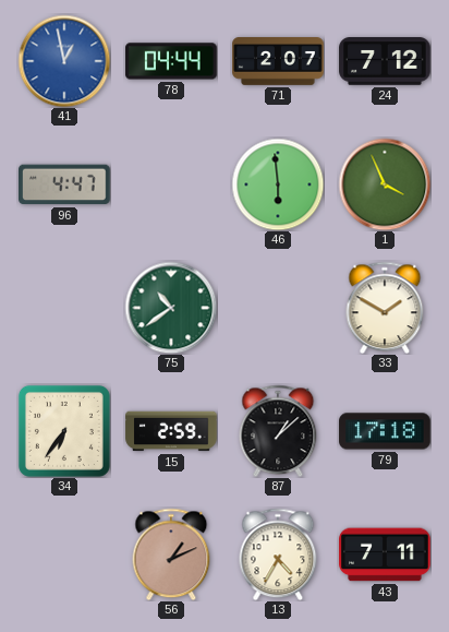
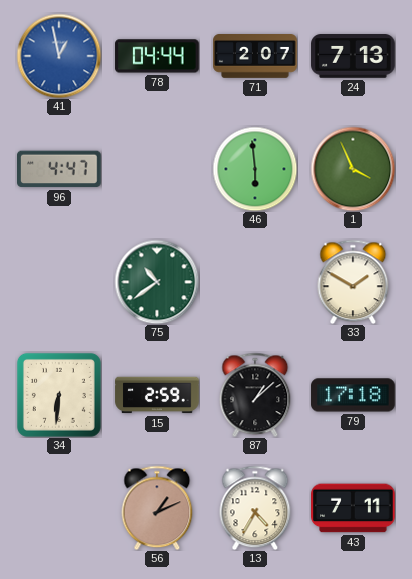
24: 7:12 -> 7:13 (353, 56)
34: 6:36 -> 6:31 (59, 395)
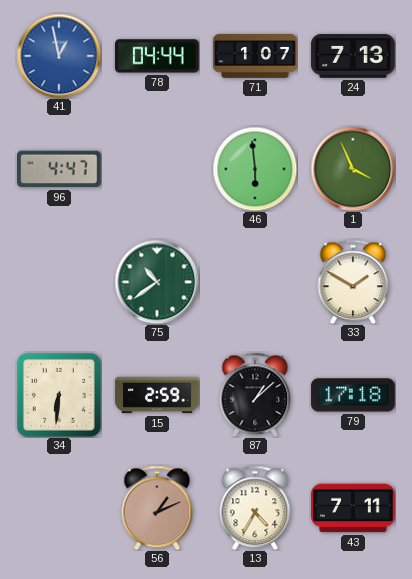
71: 2:07 -> 1:07 (255, 57)
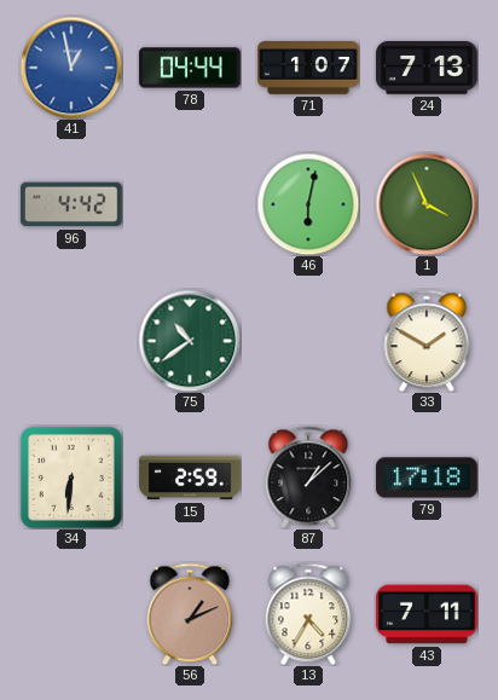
96: 4:47 -> 4:42 (73, 204)
46: 5:59 -> 6:02 (308, 204)
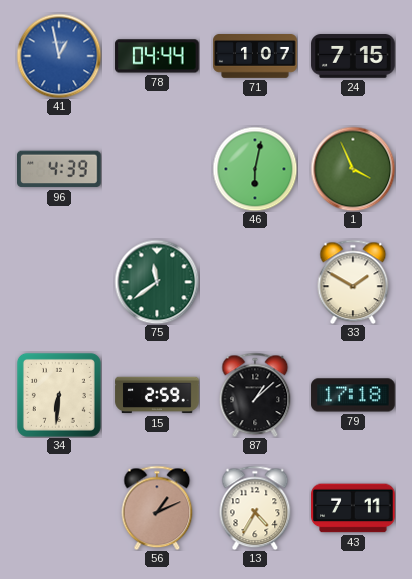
24: 7:13 -> 7:15 (353, 56)
96: 4:42 -> 4:39 (60, 169)
75: 10:39 -> 11:39 (157, 282)
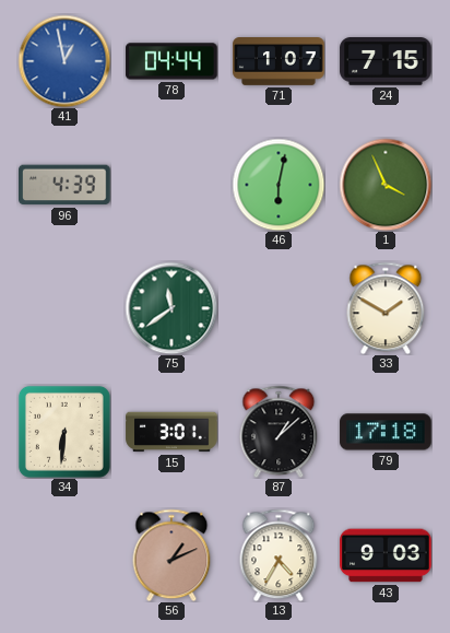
15: 2:59 -> 3:01 (171, 432)
43: 7:11 -> 9:03 (386, 555)
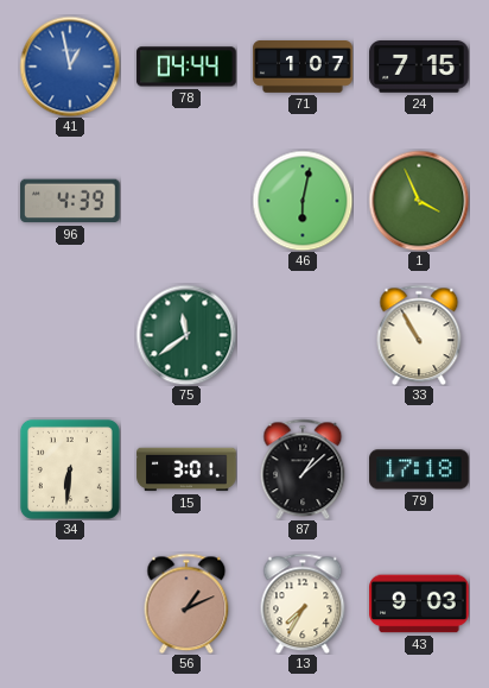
33: 1:50 -> 10:55 (419, 335)
13: 4:35 -> 7:35 (303, 604)
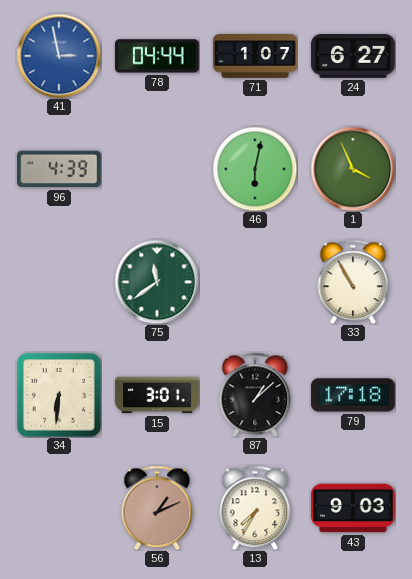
41: 12:58 -> 2:58 (59, 56)
24: 7:15 -> 6:27 (353, 56)
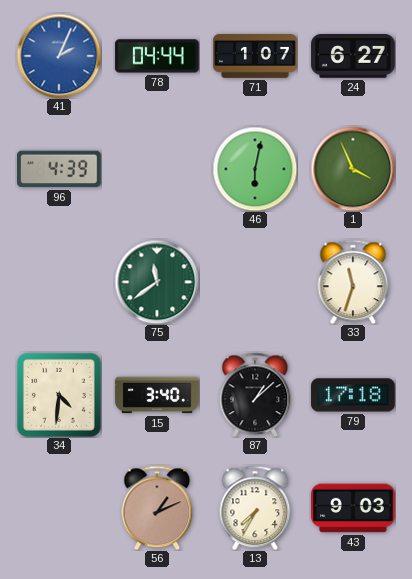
41: 2:58 -> 2:04 (59, 56)
33: 10:55 -> 11:33 (353, 282)
34: 6:31 -> 4:31 (59, 395)
15: 3:01 -> 3:40 (157, 395)
